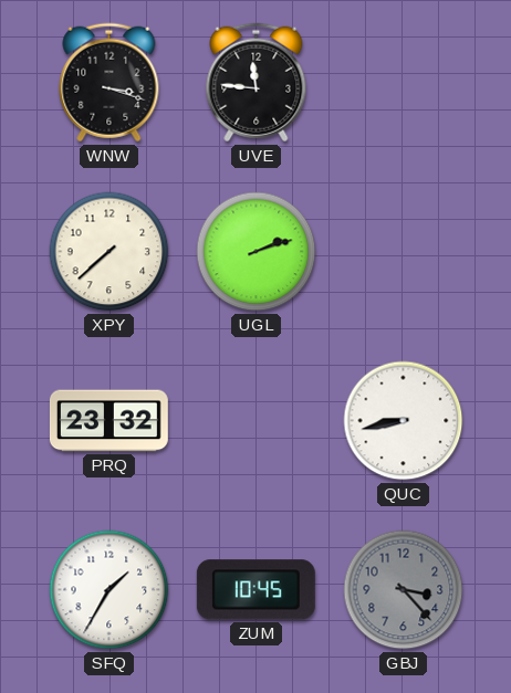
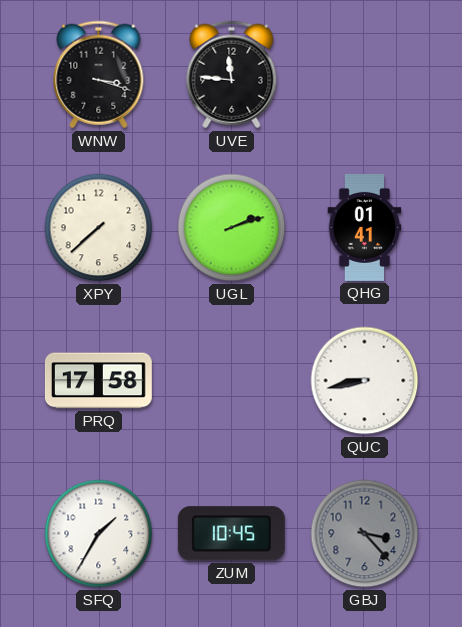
QHG: none -> 01:41 (365, 227)
PRQ: 23:32 -> 17:58 (98, 381)
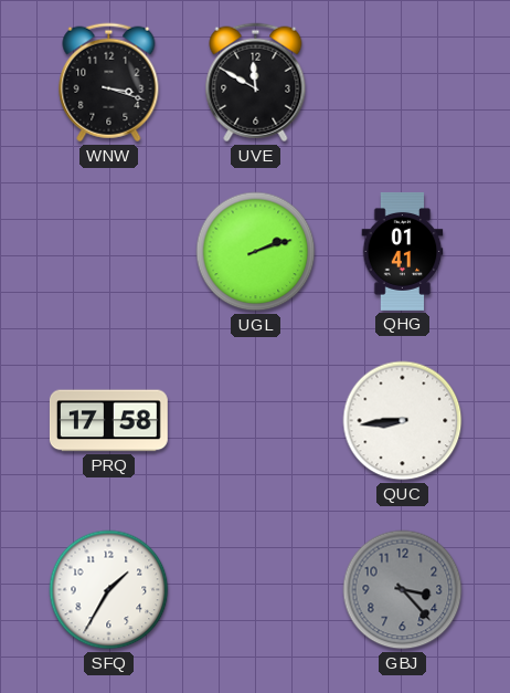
UVE: 11:46 -> 11:50 (256, 83)
XPY: 7:38 -> none (99, 228)
QUC: 8:43 -> 8:44 (403, 421)
ZUM: 10:45 -> none (231, 534)
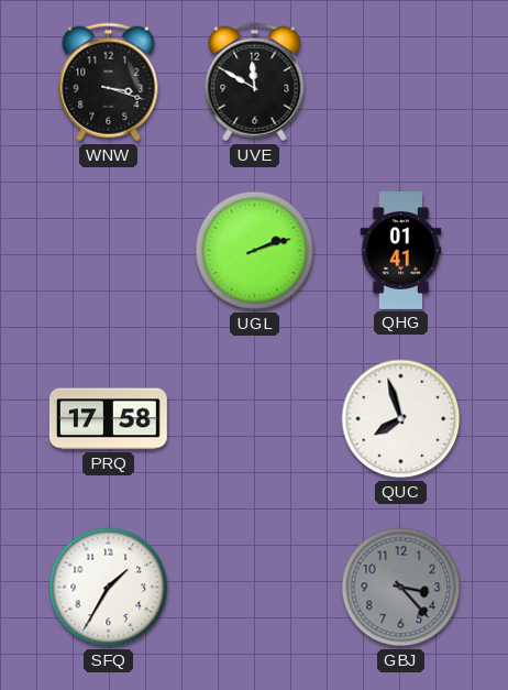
QUC: 8:44 -> 7:57 (401, 419)
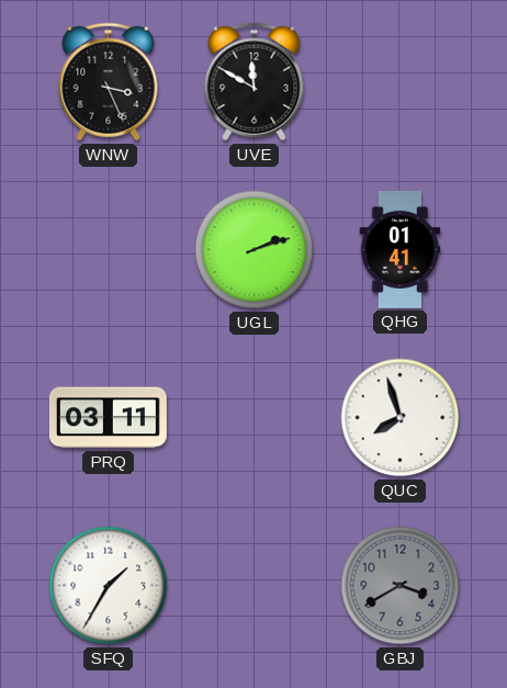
WNW: 3:18 -> 3:26 (109, 82)
PRQ: 17:58 -> 03:11 (108, 418)
GBJ: 3:23 -> 3:40 (401, 586)
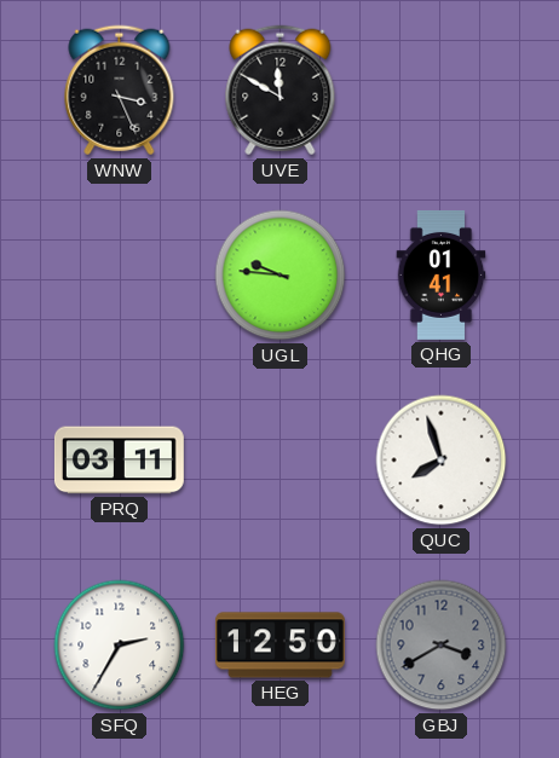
UGL: 2:12 -> 9:46 (281, 276)
SFQ: 1:35 -> 2:35 (120, 646)
HEG: none -> 12:50 (279, 646)
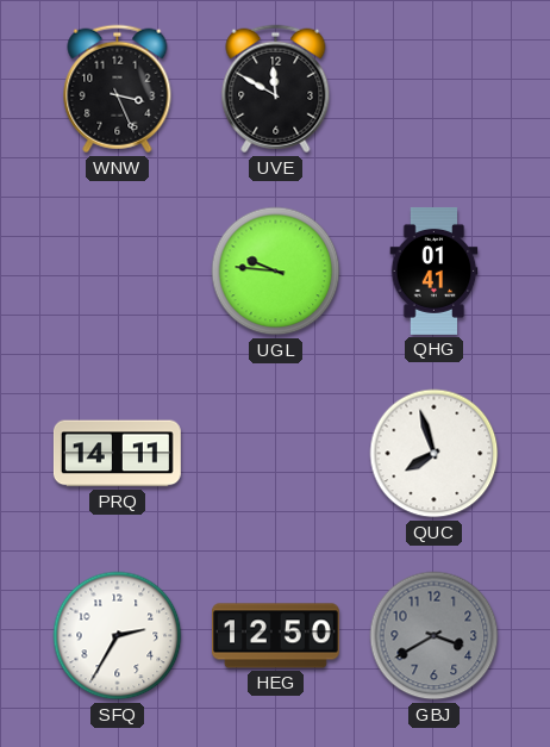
PRQ: 03:11 -> 14:11 (117, 454)
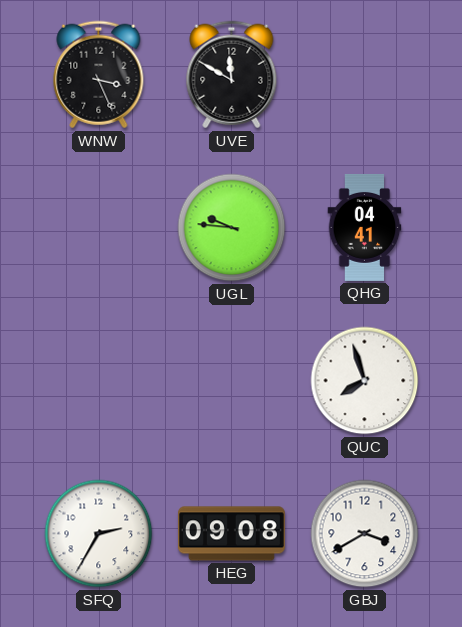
QHG: 01:41 -> 04:41 (365, 227)
PRQ: 14:11 -> none (117, 454)
HEG: 12:50 -> 09:08 (231, 534)
GBJ dial: grey -> white (365, 534)
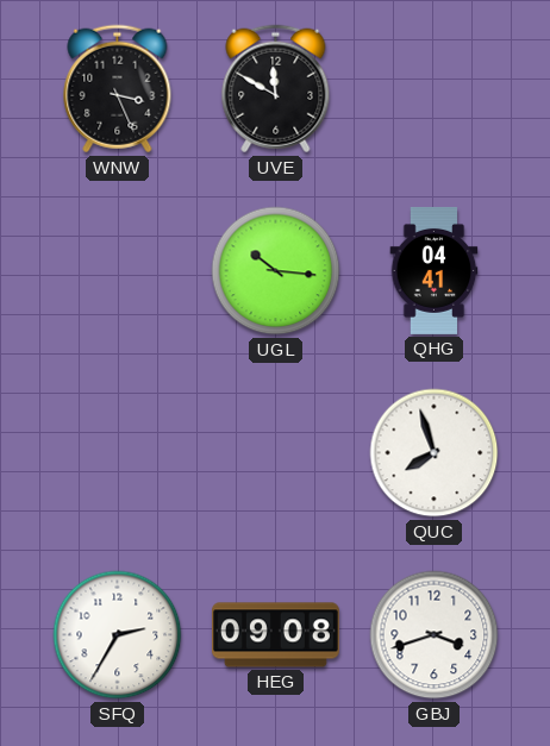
UGL: 9:46 -> 10:16 (276, 271)
GBJ: 3:40 -> 3:42 (435, 635)
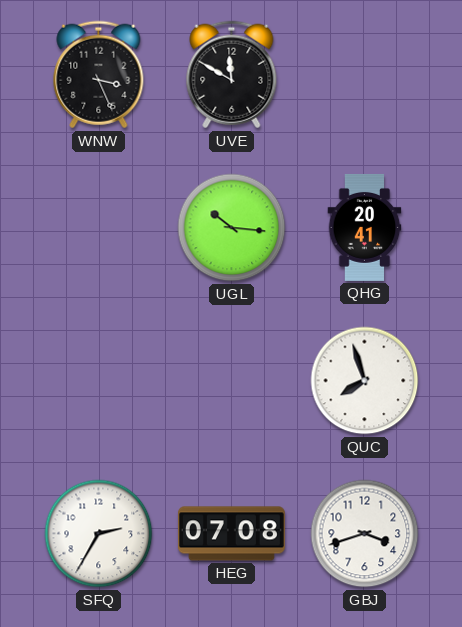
QHG: 04:41 -> 20:41 (365, 227)
HEG: 09:08 -> 07:08 (231, 534)
